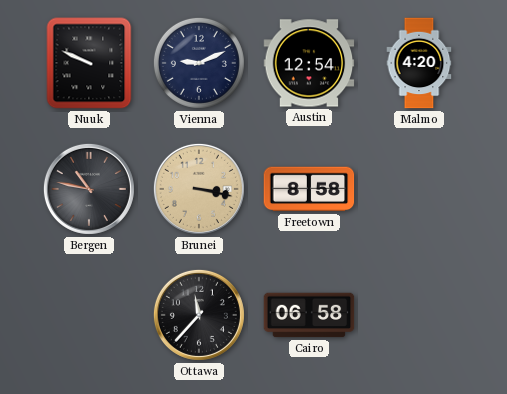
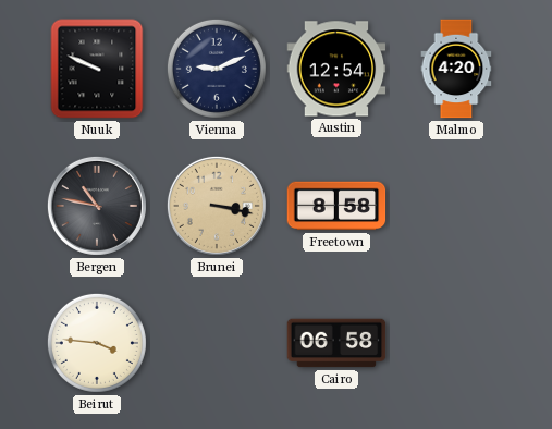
Beirut: none -> 3:46 (97, 343)
Ottawa: 11:37 -> none (199, 315)
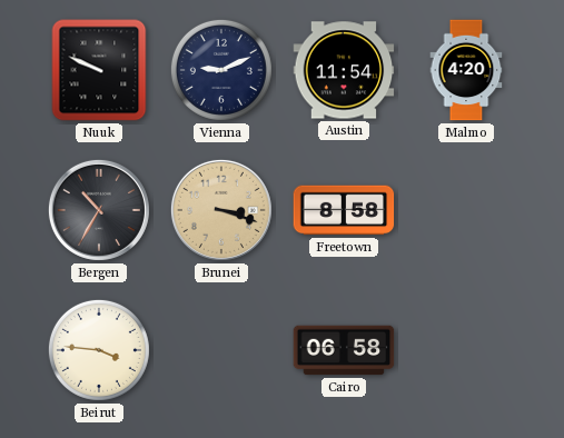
Austin: 12:54 -> 11:54 (344, 70)
Bergen: 10:47 -> 10:35 (99, 210)
Brunei: 3:17 -> 3:18 (221, 210)
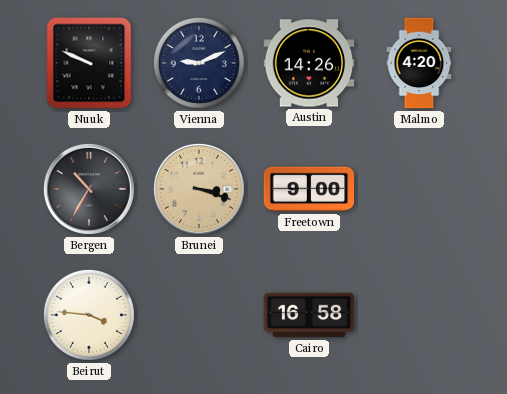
Austin: 11:54 -> 14:26 (309, 63)
Freetown: 8:58 -> 9:00 (309, 189)
Cairo: 06:58 -> 16:58 (309, 315)
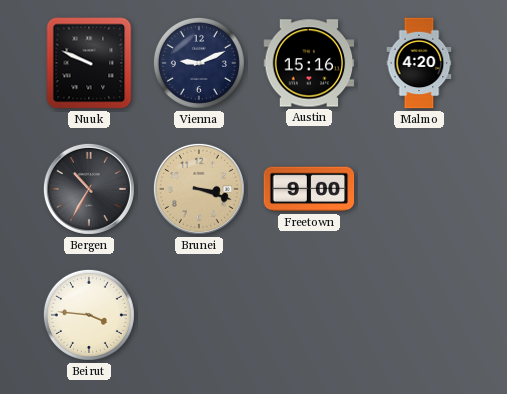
Austin: 14:26 -> 15:16 (309, 63)
Cairo: 16:58 -> none (309, 315)
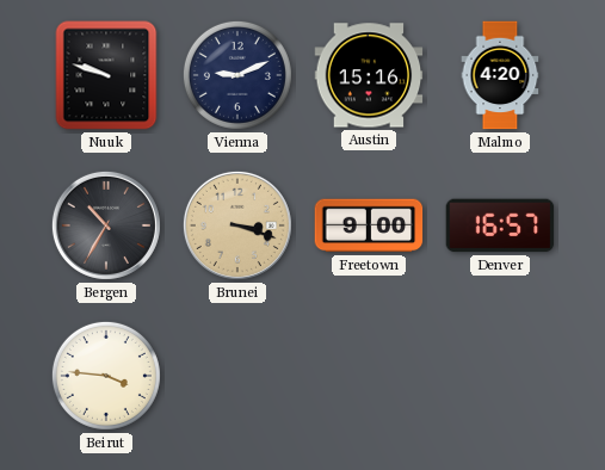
Nuuk: 9:49 -> 9:48 (106, 75)
Denver: none -> 16:57 (500, 225)
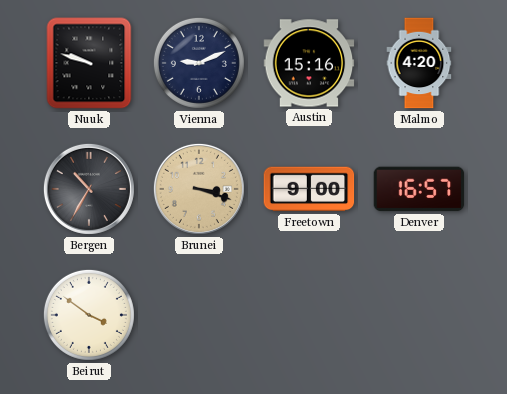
Beirut: 3:46 -> 3:51 (89, 315)
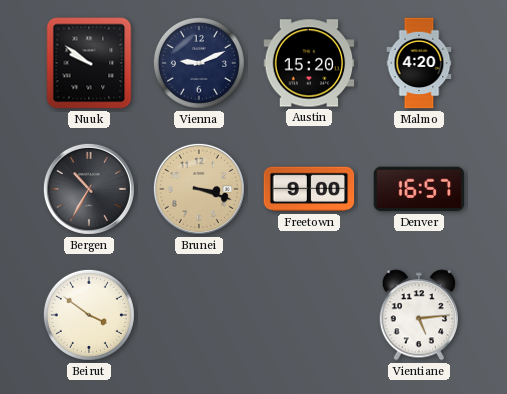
Nuuk: 9:48 -> 9:51 (89, 63)
Austin: 15:16 -> 15:20 (309, 63)
Vientiane: none -> 5:14 (418, 315)
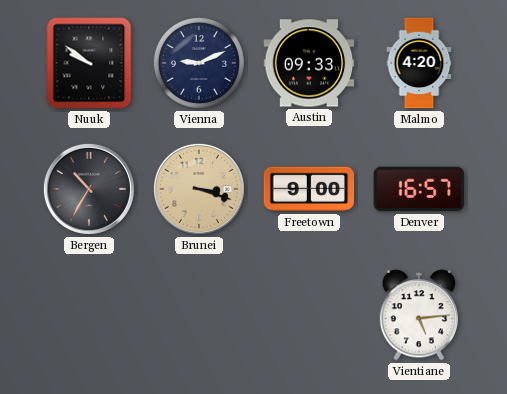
Austin: 15:20 -> 09:33 (309, 63)
Beirut: 3:51 -> none (89, 315)
